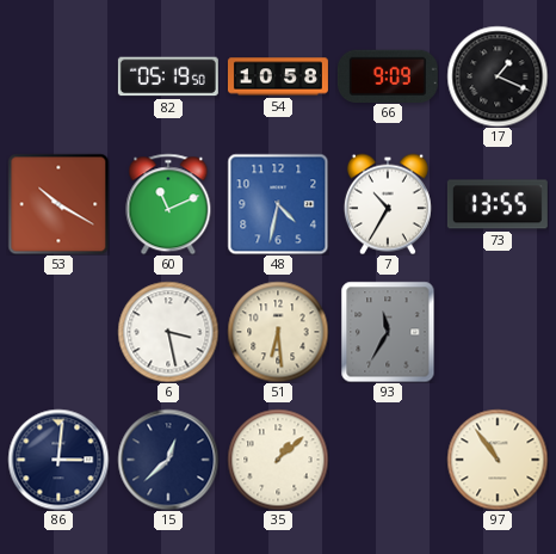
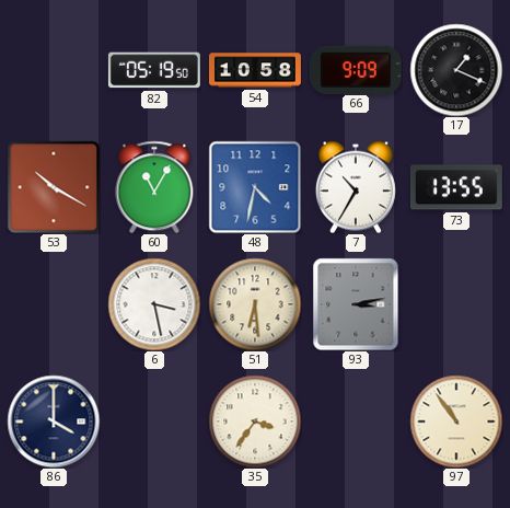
60: 11:11 -> 11:05 (154, 187)
93: 11:35 -> 3:13 (356, 304)
86: 3:01 -> 4:00 (54, 422)
15: 12:38 -> none (168, 460)
35: 1:08 -> 3:36 (255, 422)
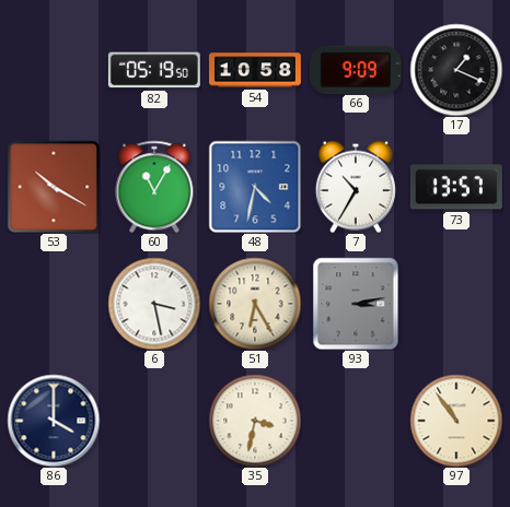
73: 13:55 -> 13:57 (456, 187)
51: 6:29 -> 6:25 (255, 304)
35: 3:36 -> 3:32 (255, 421)
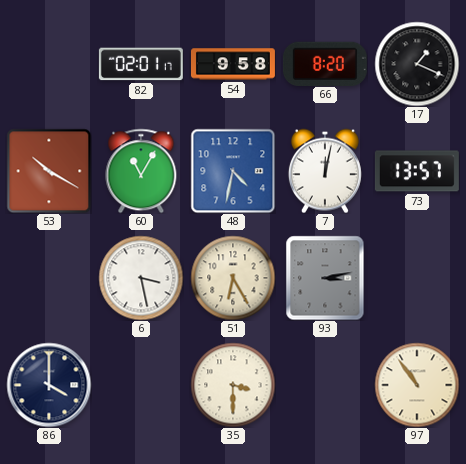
82: 05:19 -> 02:01 (141, 64)
54: 10:58 -> 9:58 (233, 64)
66: 9:09 -> 8:20 (325, 63)
7: 10:35 -> 12:02 (325, 171)
35: 3:32 -> 3:30 (233, 385)
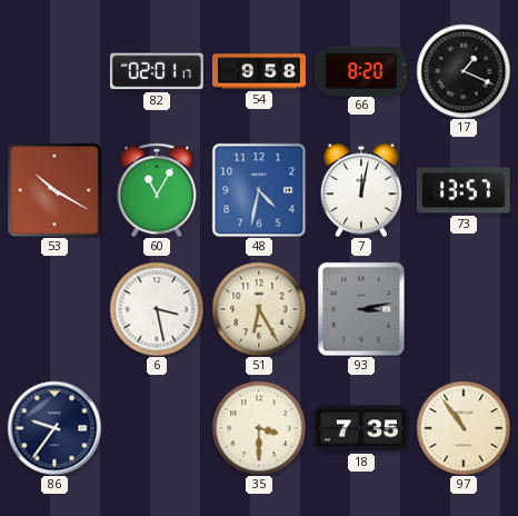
86: 4:00 -> 9:36 (54, 428)
18: none -> 7:35 (361, 428)
